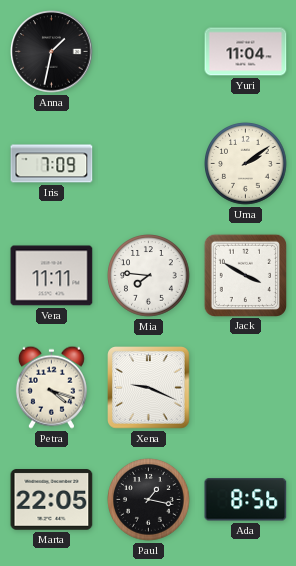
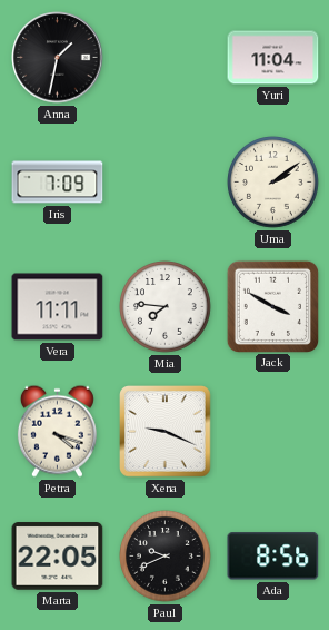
Paul: 1:17 -> 9:41 (166, 557)
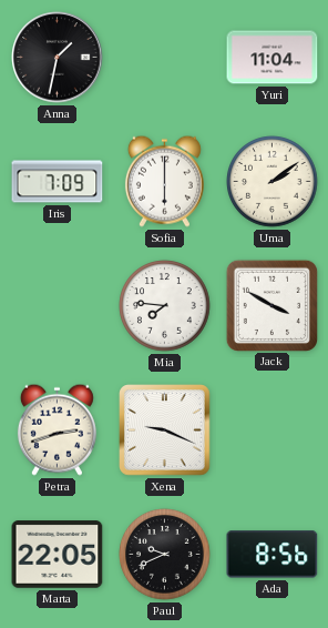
Sofia: none -> 6:00 (164, 181)
Vera: 11:11 -> none (58, 307)
Petra: 4:18 -> 2:42 (57, 429)
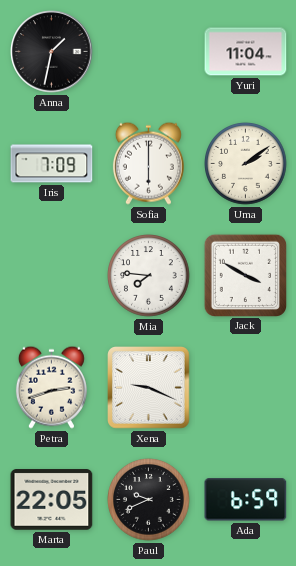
Ada: 8:56 -> 6:59 (246, 500)
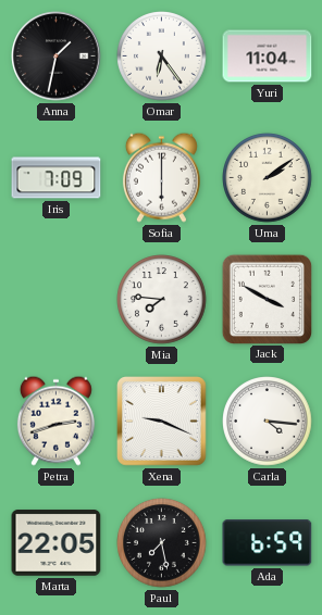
Omar: none -> 6:24 (162, 57)
Carla: none -> 4:16 (268, 422)
Paul: 9:41 -> 7:28 (162, 543)
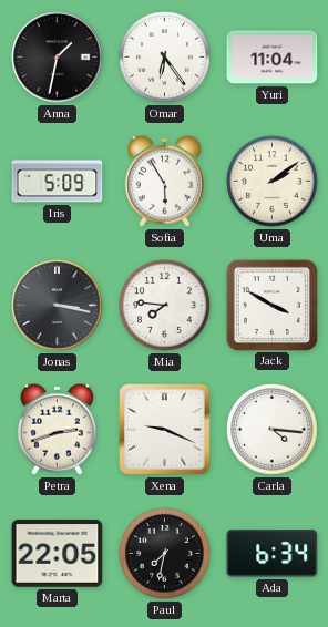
Iris: 7:09 -> 5:09 (58, 182)
Sofia: 6:00 -> 5:55 (164, 181)
Jonas: none -> 3:17 (58, 306)
Paul: 7:28 -> 7:32 (165, 554)
Ada: 6:59 -> 6:34 (273, 554)
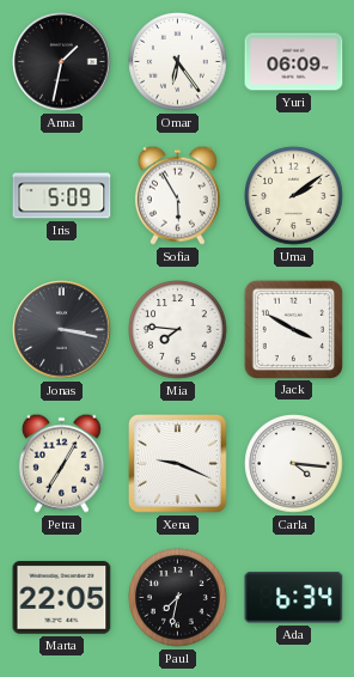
Yuri: 11:04 -> 06:09 (294, 62)
Petra: 2:42 -> 7:05 (61, 463)
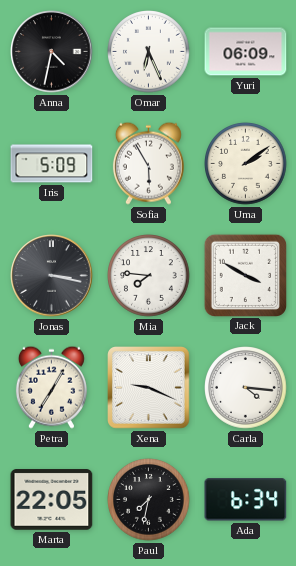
Anna: 1:32 -> 4:32 (52, 52)
Omar: 6:24 -> 6:26 (149, 52)
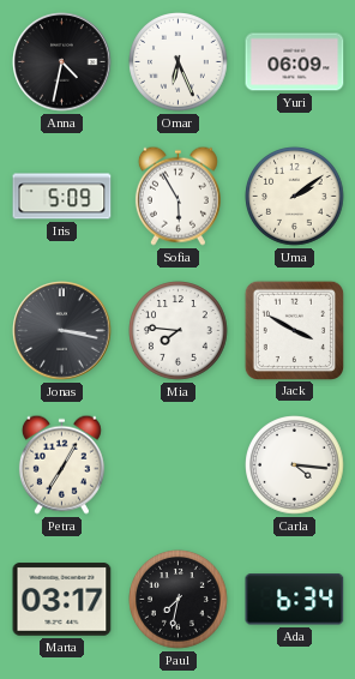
Xena: 9:19 -> none (149, 388)
Marta: 22:05 -> 03:17 (62, 600)
